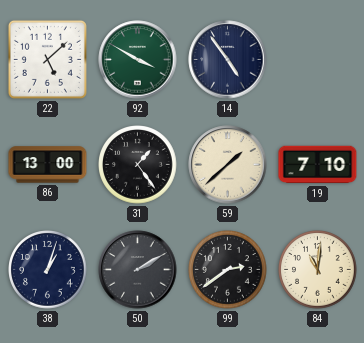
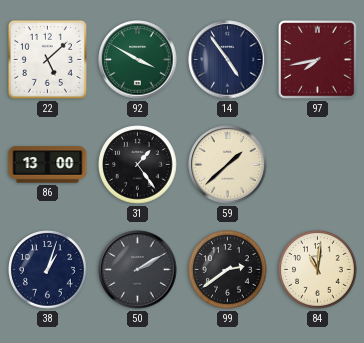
97: none -> 7:43 (318, 60)
19: 7:10 -> none (318, 165)
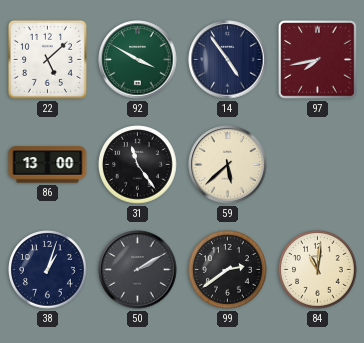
31: 1:24 -> 11:24 (138, 165)
59: 1:38 -> 5:38 (228, 165)
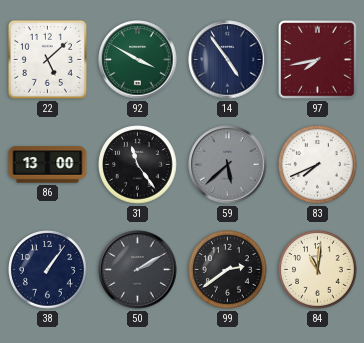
59 dial: cream -> grey (228, 165)
83: none -> 7:41 (318, 165)
38: 1:03 -> 1:06 (48, 270)
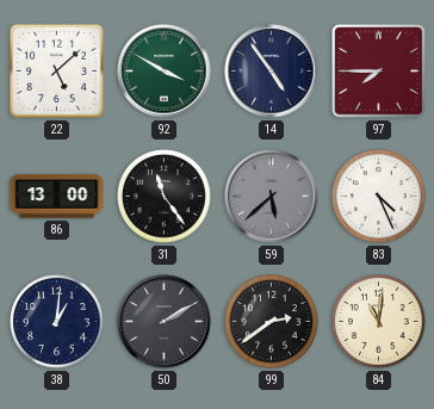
97: 7:43 -> 7:45 (379, 72)
83: 7:41 -> 4:26 (379, 197)
38: 1:06 -> 1:01 (57, 322)
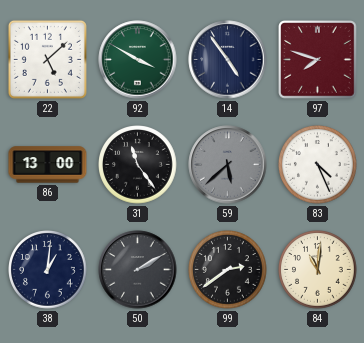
97: 7:45 -> 7:48 (318, 60)
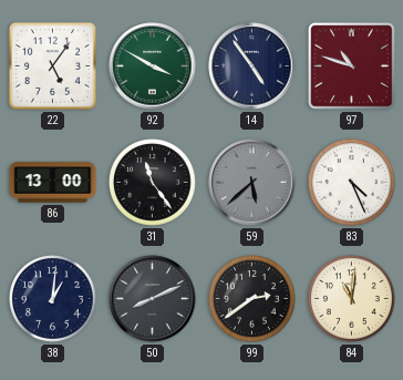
22: 5:08 -> 5:06 (52, 65)
97: 7:48 -> 10:48 (352, 66)
50: 2:10 -> 8:11 (153, 299)
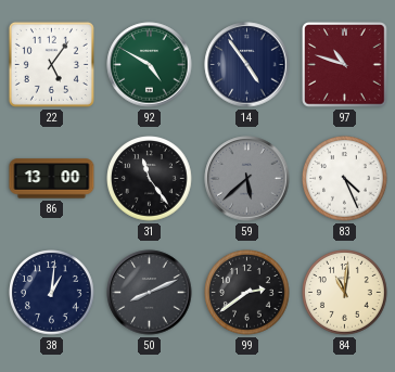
92: 3:50 -> 4:50 (150, 65)
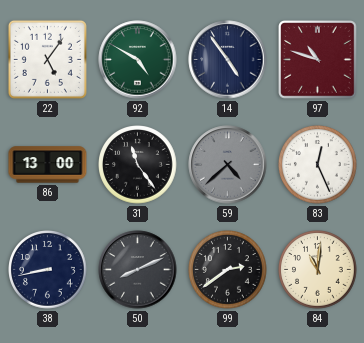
59: 5:38 -> 4:38 (228, 165)
83: 4:26 -> 12:26 (318, 165)
38: 1:01 -> 8:43 (48, 270)
